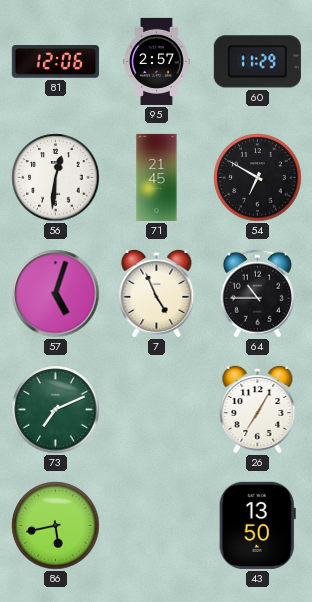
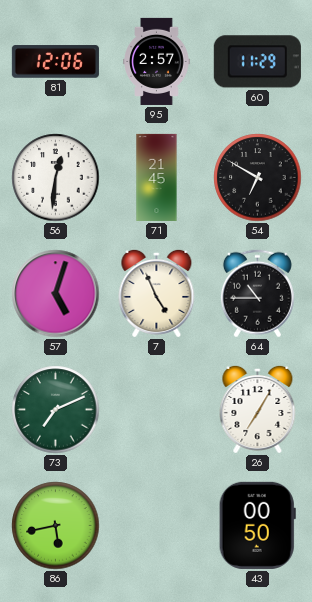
43: 13:50 -> 00:50 (257, 525)
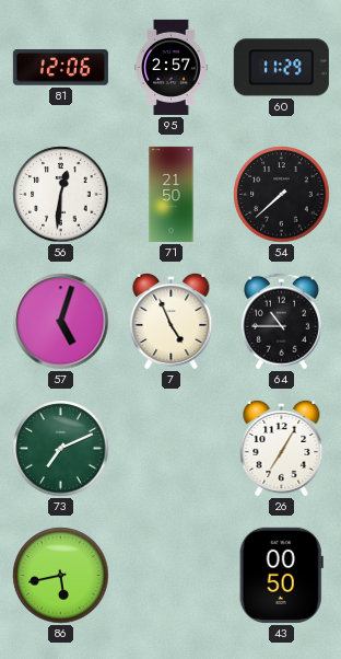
71: 21:45 -> 21:50 (172, 194)
54: 6:50 -> 7:38 (282, 195)
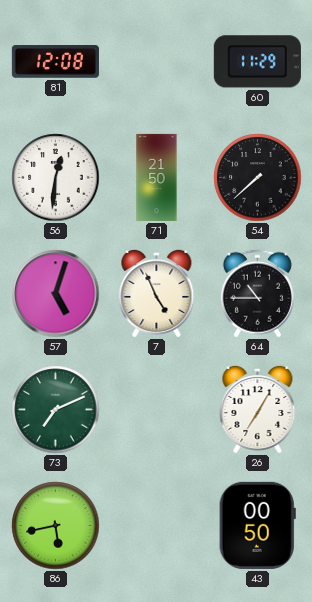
81: 12:06 -> 12:08 (55, 62)
95: 2:57 -> none (172, 67)
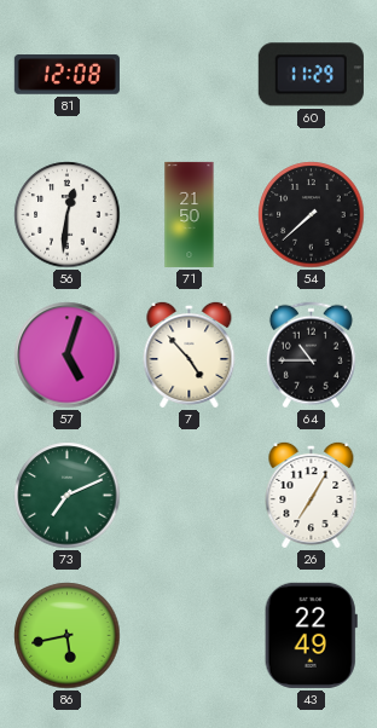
7: 4:56 -> 4:53 (190, 354)
43: 00:50 -> 22:49 (311, 635)
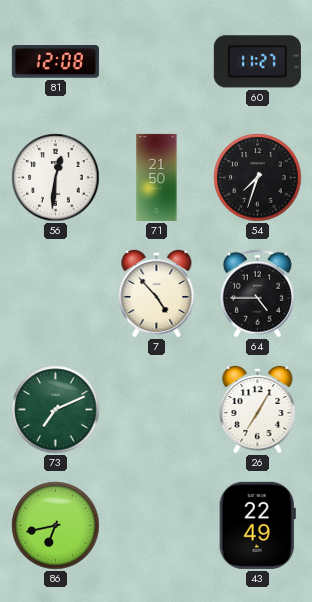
60: 11:29 -> 11:27 (257, 62)
54: 7:38 -> 7:33 (258, 178)
57: 5:03 -> none (68, 356)
64: 10:45 -> 4:45 (257, 294)
86: 5:43 -> 6:43 (56, 526)
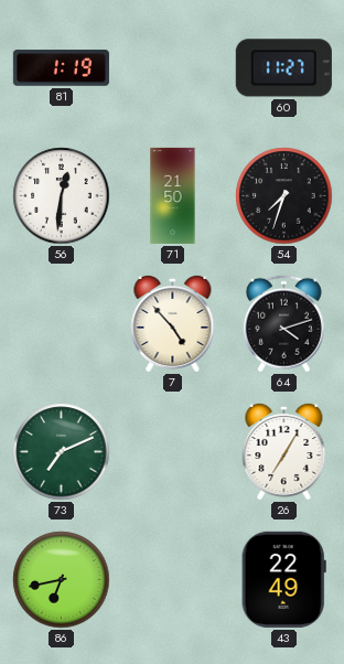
81: 12:08 -> 1:19 (61, 68)
64: 4:45 -> 4:12 (283, 324)
